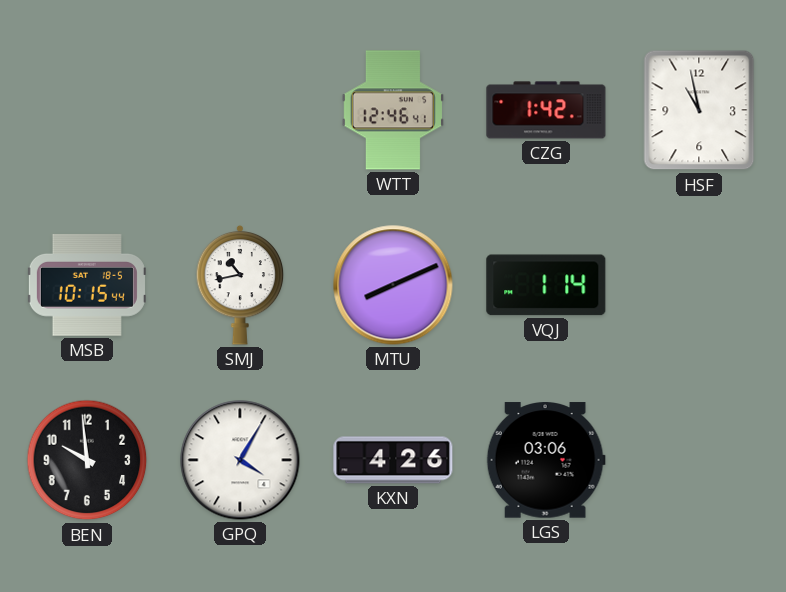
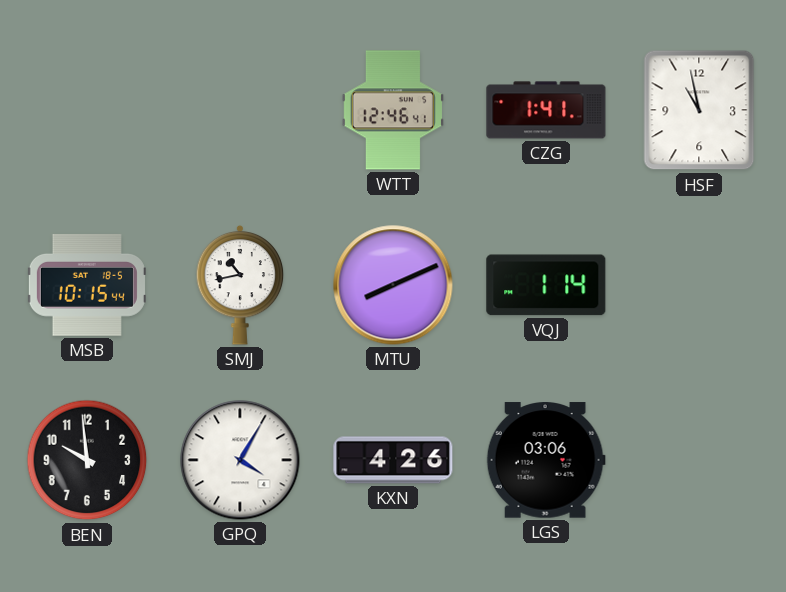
CZG: 1:42 -> 1:41 (546, 110)
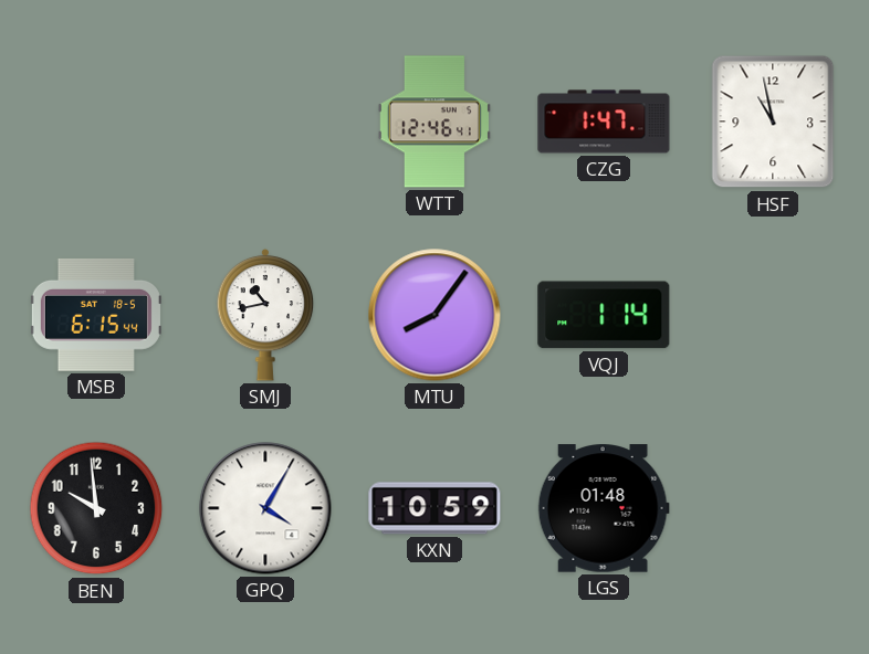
CZG: 1:41 -> 1:47 (604, 122)
MSB: 10:15 -> 6:15 (96, 315)
MTU: 8:11 -> 8:06 (434, 315)
KXN: 4:26 -> 10:59 (434, 508)
LGS: 03:06 -> 01:48 (604, 508)
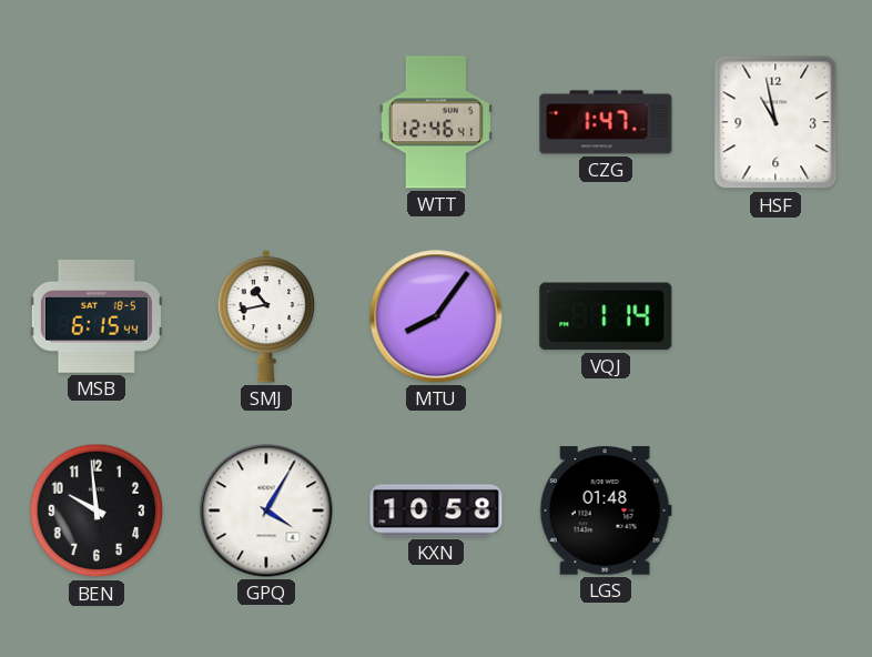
KXN: 10:59 -> 10:58 (436, 511)
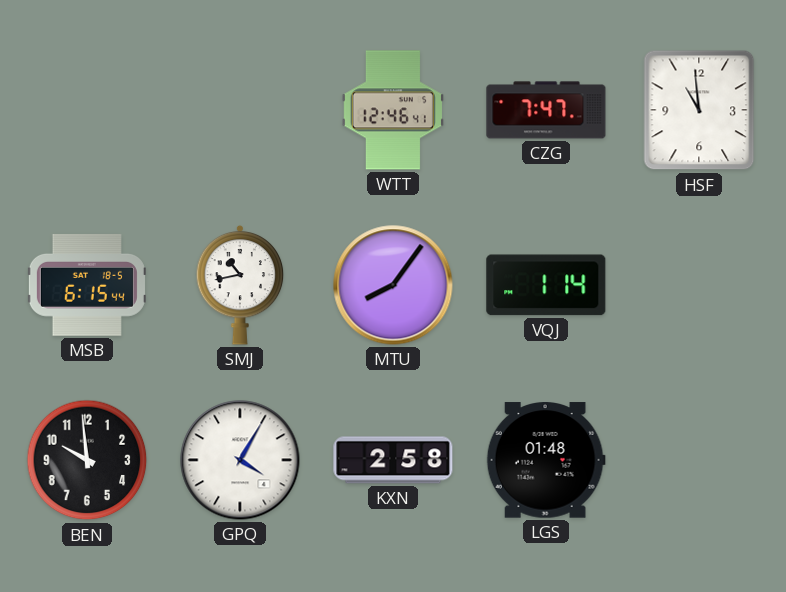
CZG: 1:47 -> 7:47 (546, 110)
HSF: 10:58 -> 10:59 (699, 110)
KXN: 10:58 -> 2:58 (393, 460)
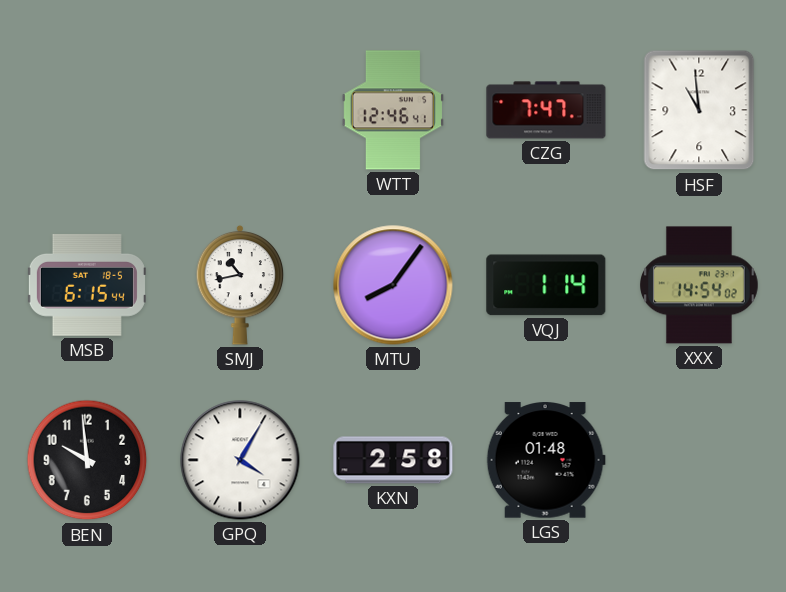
XXX: none -> 14:54 (700, 285)
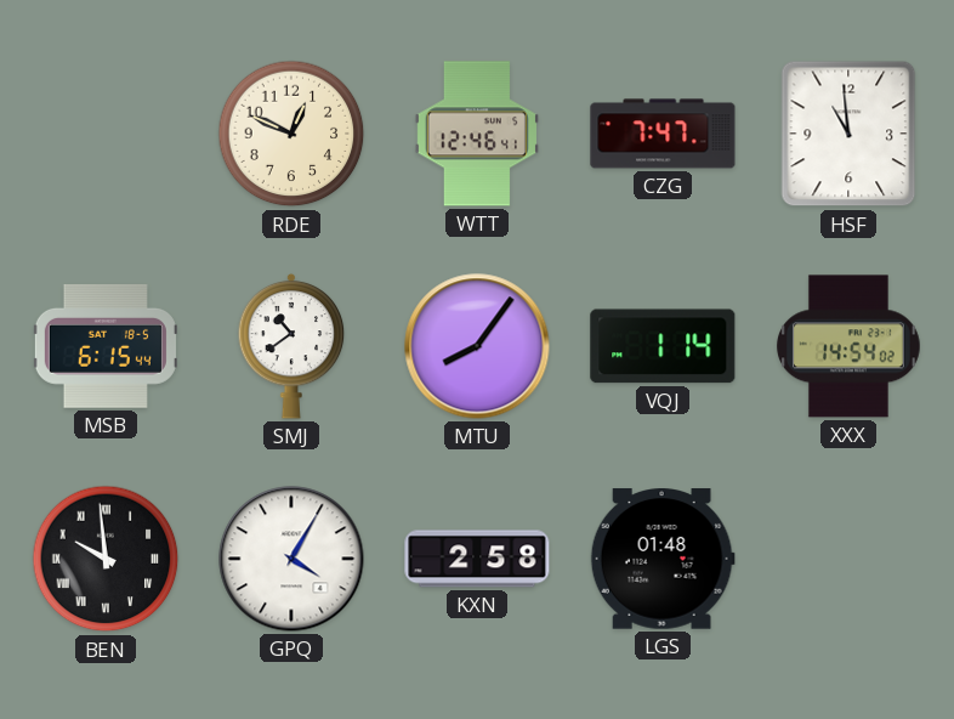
RDE: none -> 12:49 (291, 134)
SMJ: 10:43 -> 10:39 (291, 346)
BEN numerals: Arabic -> Roman (106, 559)
